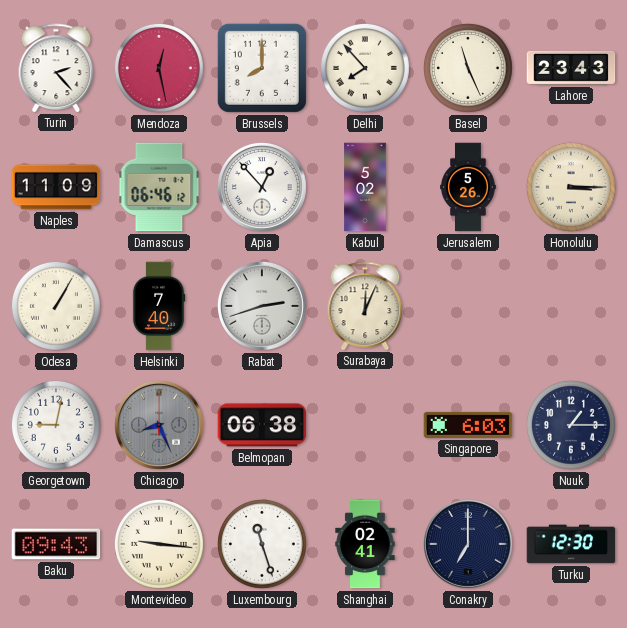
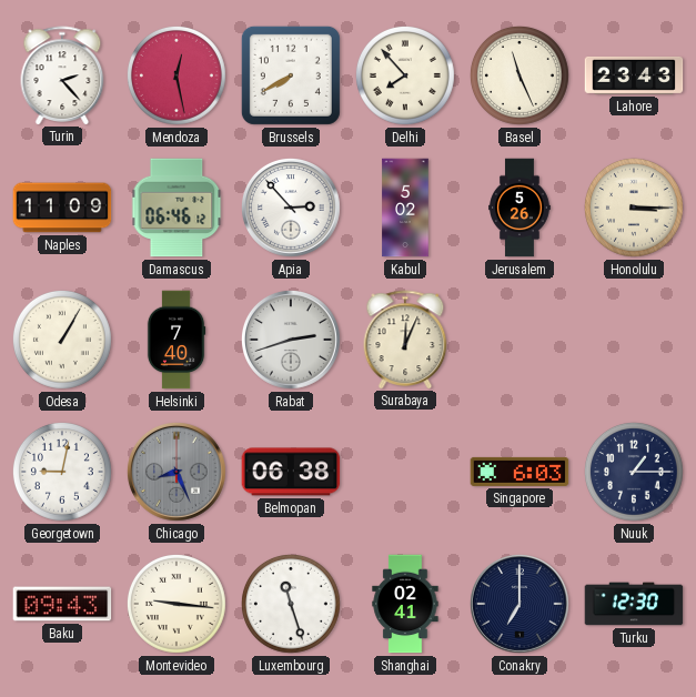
Brussels: 8:00 -> 7:40 (291, 75)
Apia: 12:53 -> 2:53 (291, 208)
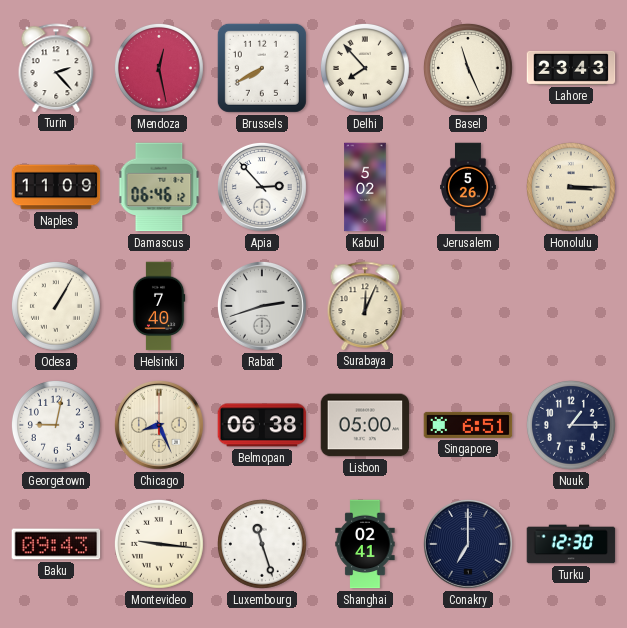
Chicago dial: grey -> cream (159, 425)
Lisbon: none -> 05:00 (365, 425)
Singapore: 6:03 -> 6:51 (468, 425)
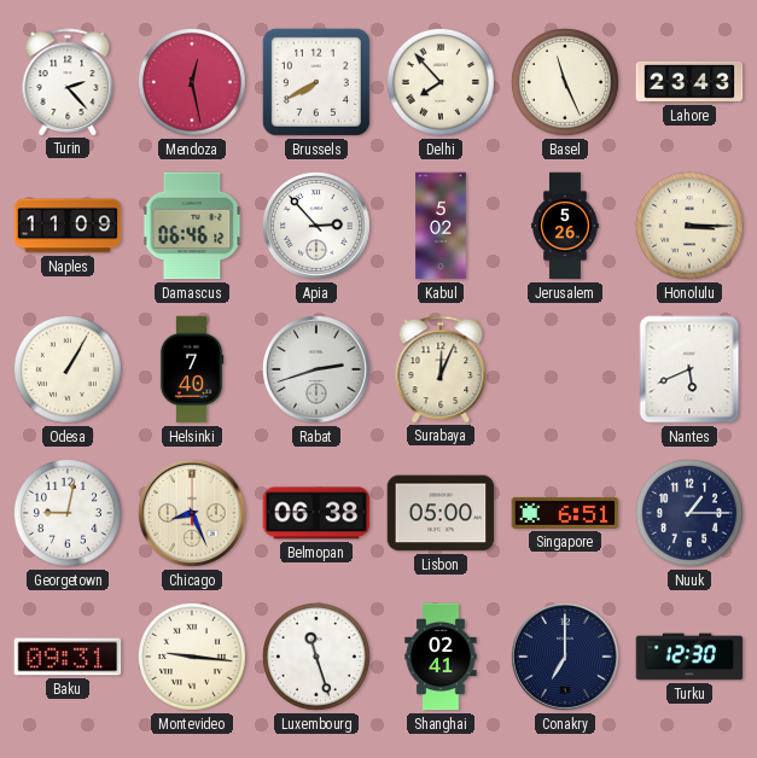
Nantes: none -> 5:41 (689, 369)
Baku: 09:43 -> 09:31 (68, 657)
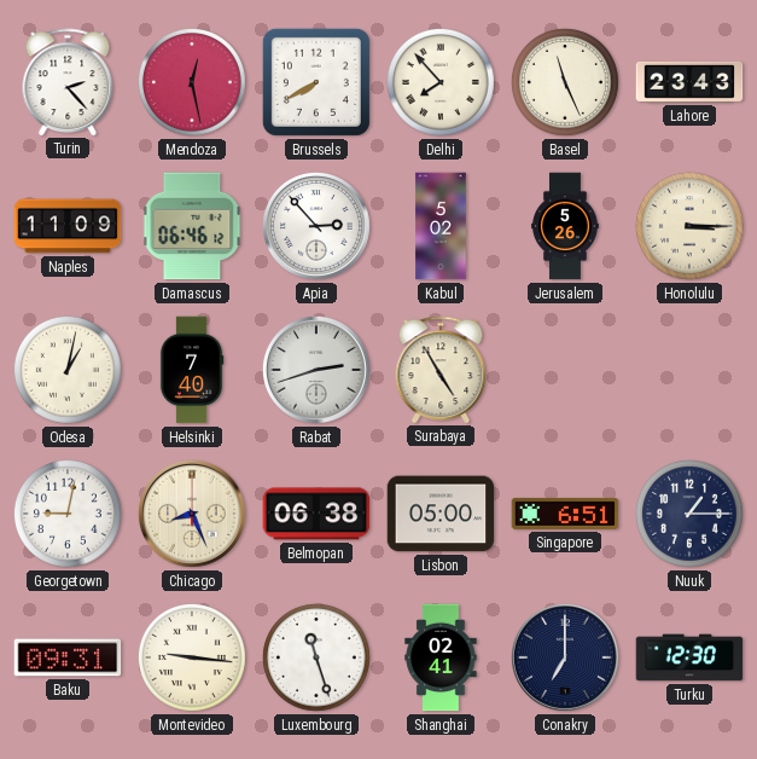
Odesa: 1:05 -> 1:02 (68, 370)
Surabaya: 12:04 -> 4:55 (441, 370)
Nantes: 5:41 -> none (689, 369)
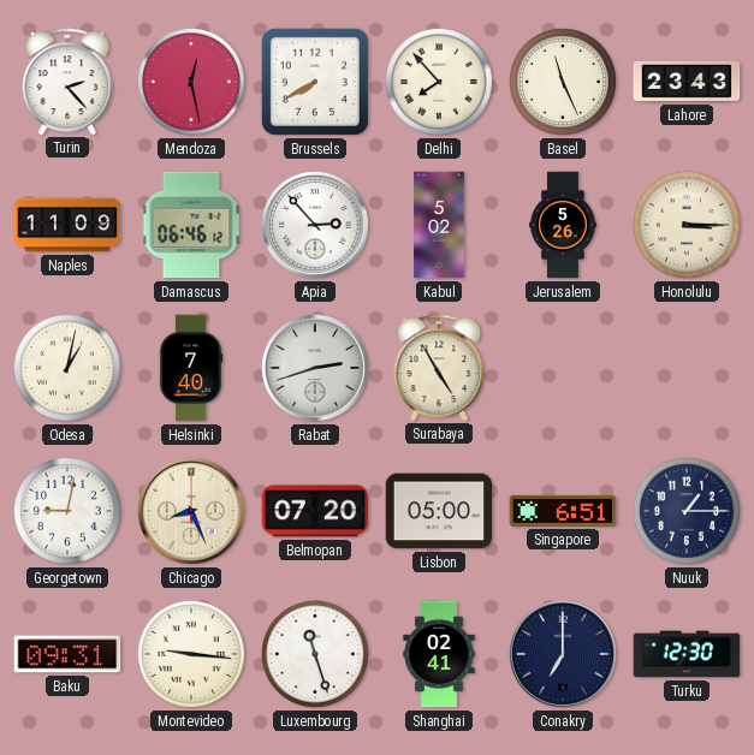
Belmopan: 06:38 -> 07:20 (315, 511)
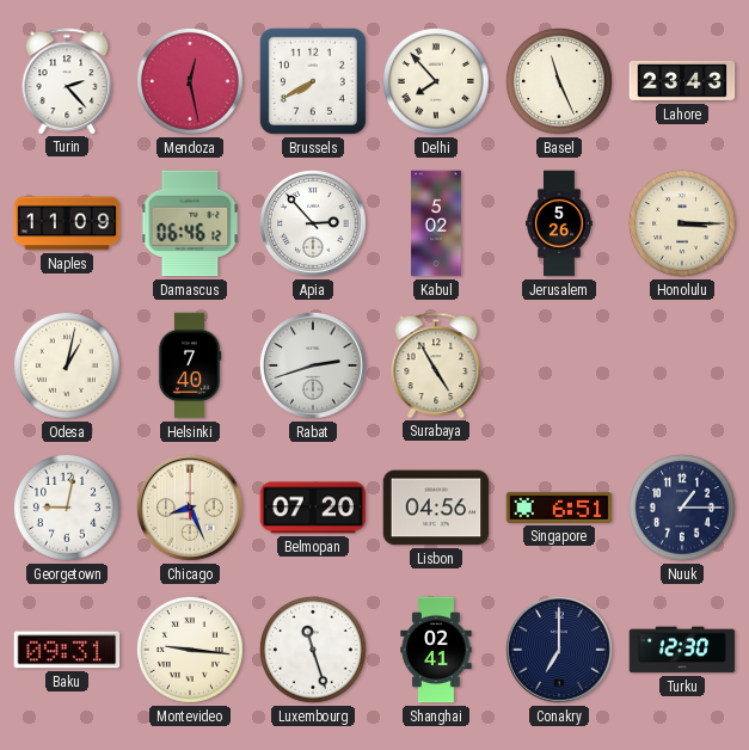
Lisbon: 05:00 -> 04:56 (436, 508)
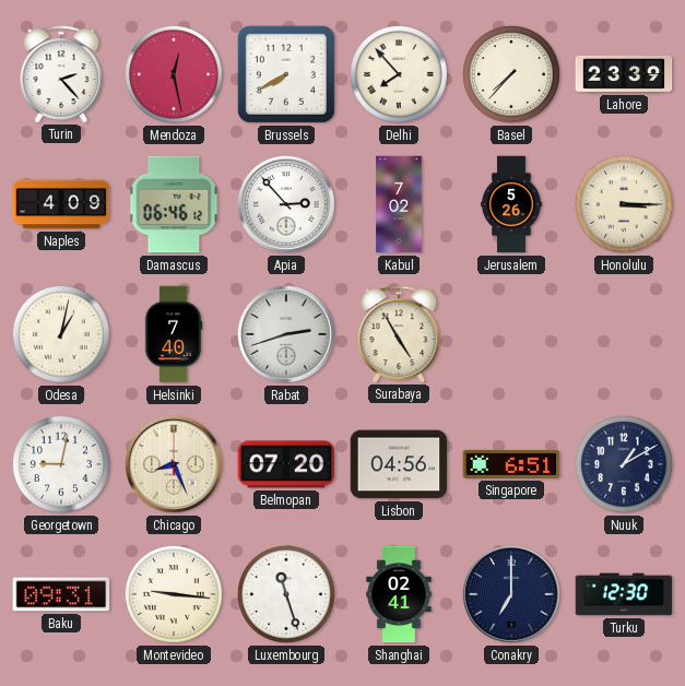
Basel: 11:26 -> 7:37 (511, 74)
Lahore: 23:43 -> 23:39 (624, 74)
Naples: 11:09 -> 4:09 (61, 204)
Kabul: 5:02 -> 7:02 (399, 204)
Nuuk: 1:15 -> 1:10 (624, 464)
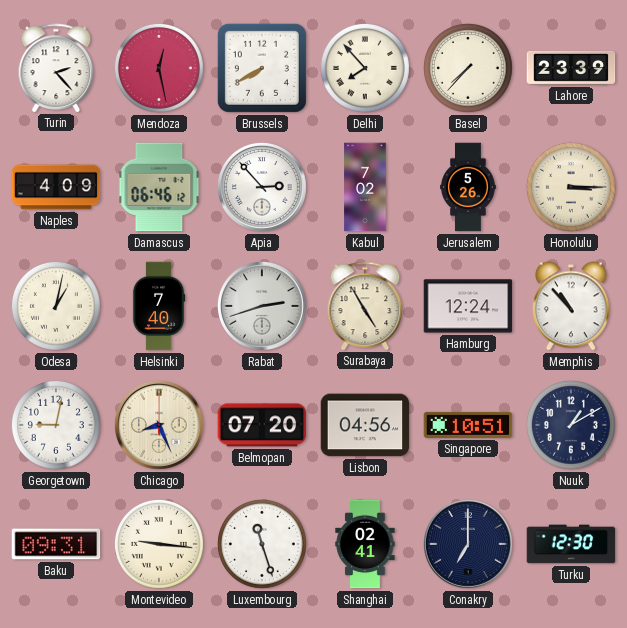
Hamburg: none -> 12:24 (468, 306)
Memphis: none -> 10:53 (572, 306)
Singapore: 6:51 -> 10:51 (468, 425)
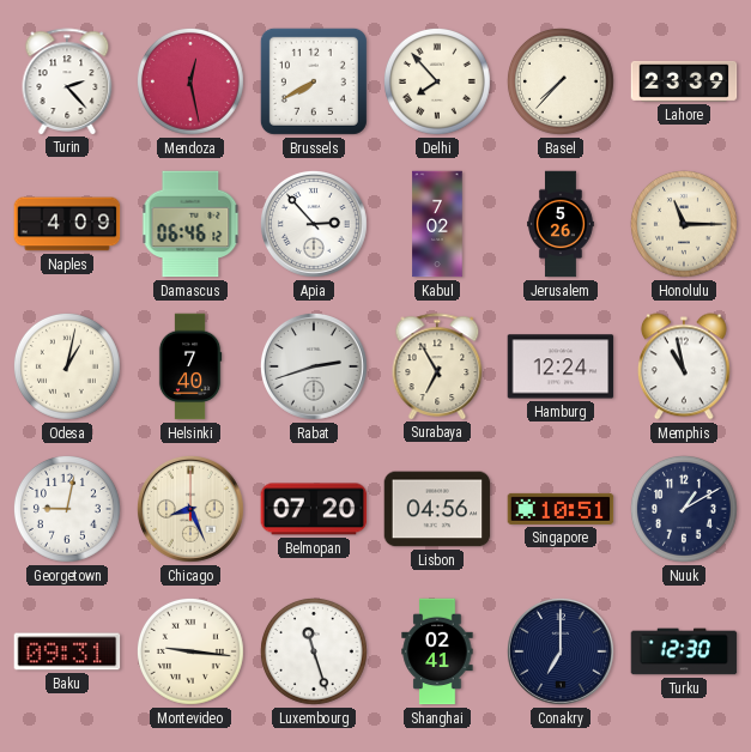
Honolulu: 3:15 -> 11:15 (684, 224)
Surabaya: 4:55 -> 6:55 (437, 366)
Memphis: 10:53 -> 10:58 (685, 366)
